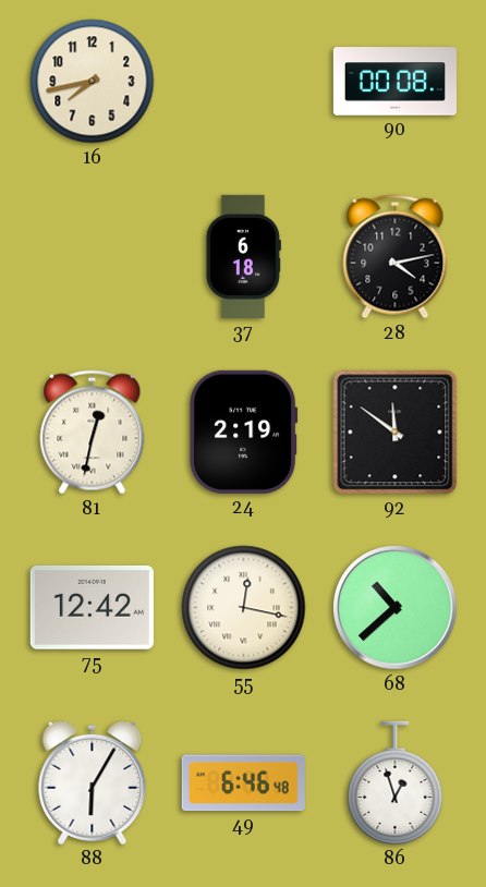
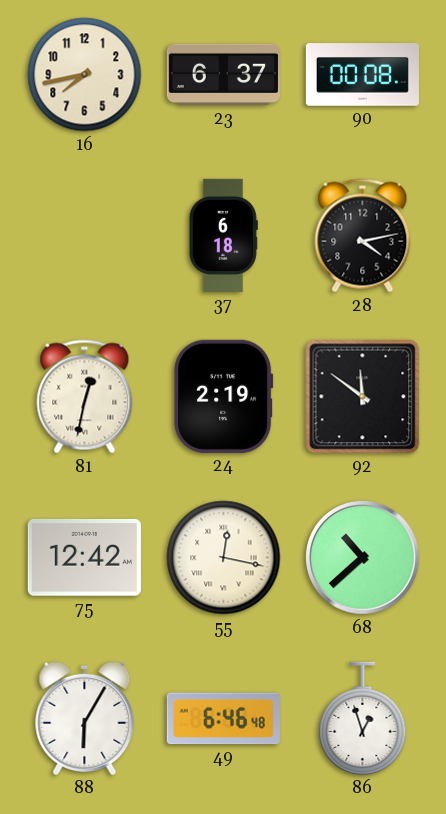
23: none -> 6:37 (223, 75)
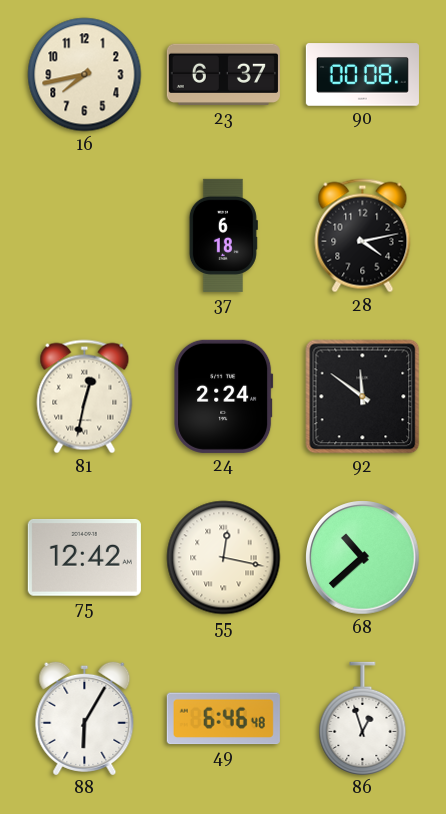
24: 2:19 -> 2:24 (224, 396)
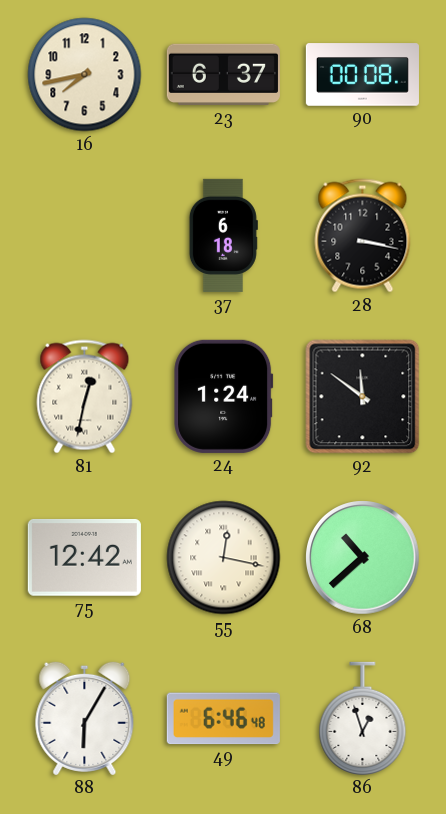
28: 4:13 -> 3:17 (363, 236)
24: 2:24 -> 1:24 (224, 396)
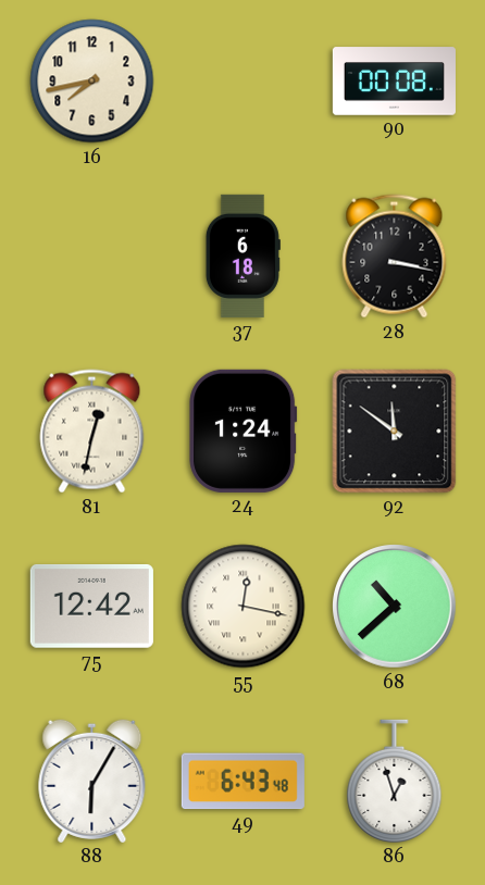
23: 6:37 -> none (223, 75)
49: 6:46 -> 6:43 (242, 782)
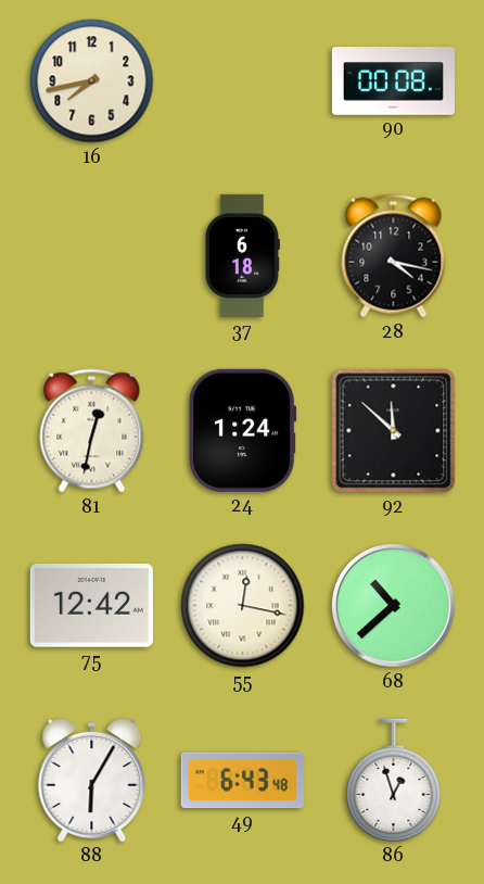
28: 3:17 -> 4:17 (394, 256)
92: 11:51 -> 11:52 (394, 431)
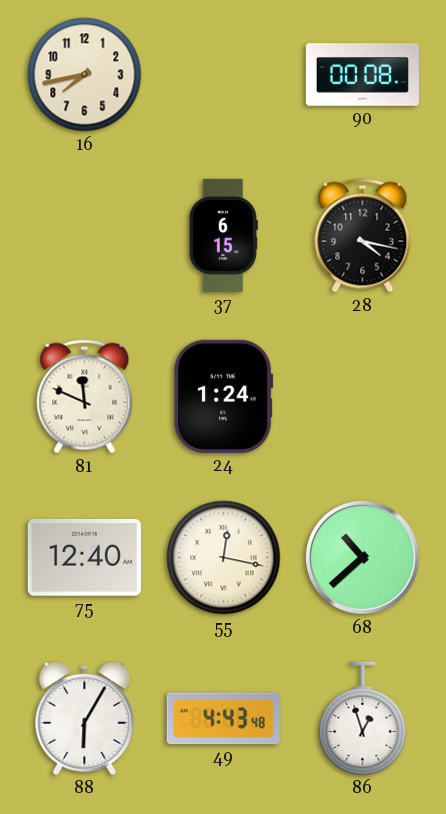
37: 6:18 -> 6:15 (223, 235)
81: 12:32 -> 11:49 (85, 397)
92: 11:52 -> none (394, 431)
75: 12:42 -> 12:40 (84, 557)
49: 6:43 -> 4:43 (223, 719)
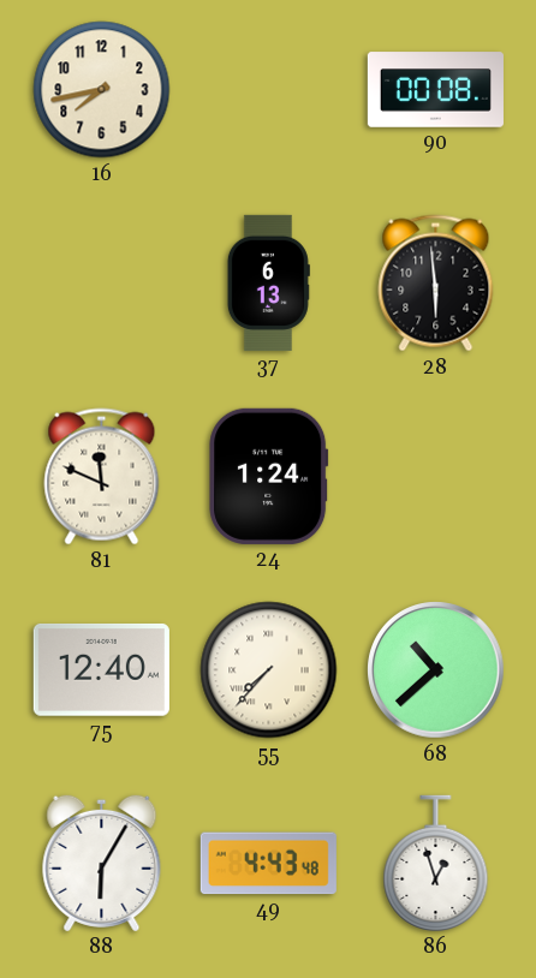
37: 6:15 -> 6:13 (268, 282)
28: 4:17 -> 5:59 (436, 284)
55: 12:17 -> 7:37 (269, 670)
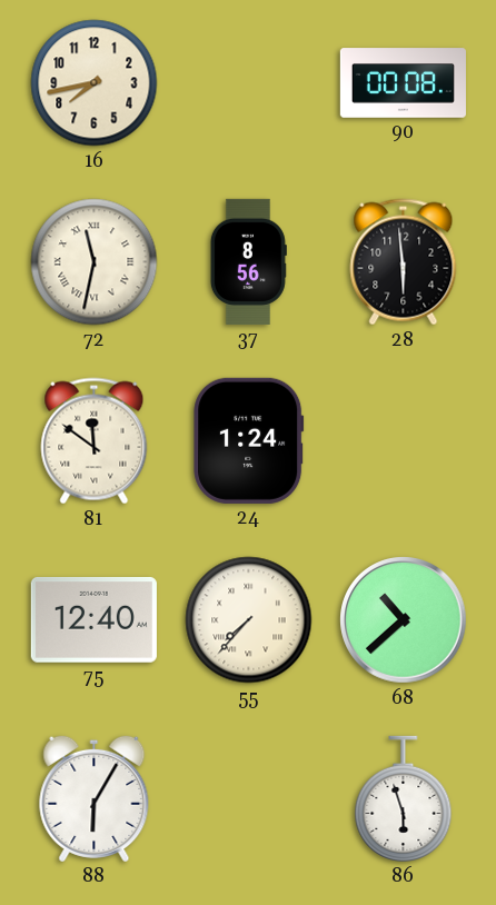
72: none -> 11:32 (95, 262)
37: 6:13 -> 8:56 (248, 261)
81: 11:49 -> 11:51 (95, 441)
49: 4:43 -> none (268, 864)
86: 12:57 -> 5:57 (404, 798)
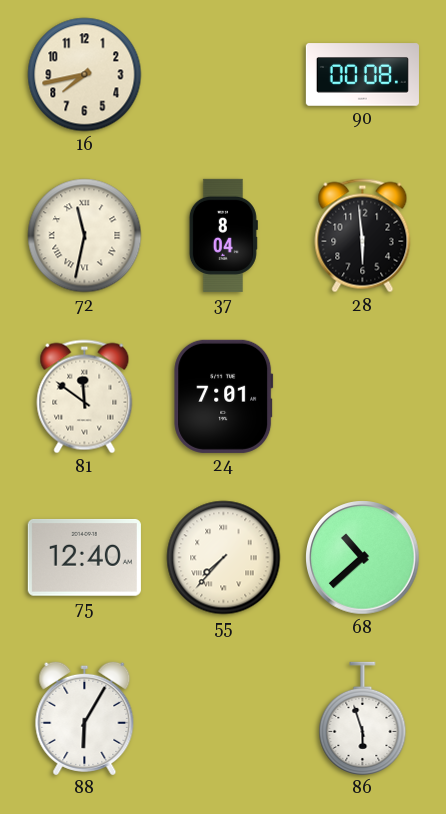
37: 8:56 -> 8:04 (223, 235)
24: 1:24 -> 7:01 (224, 396)
